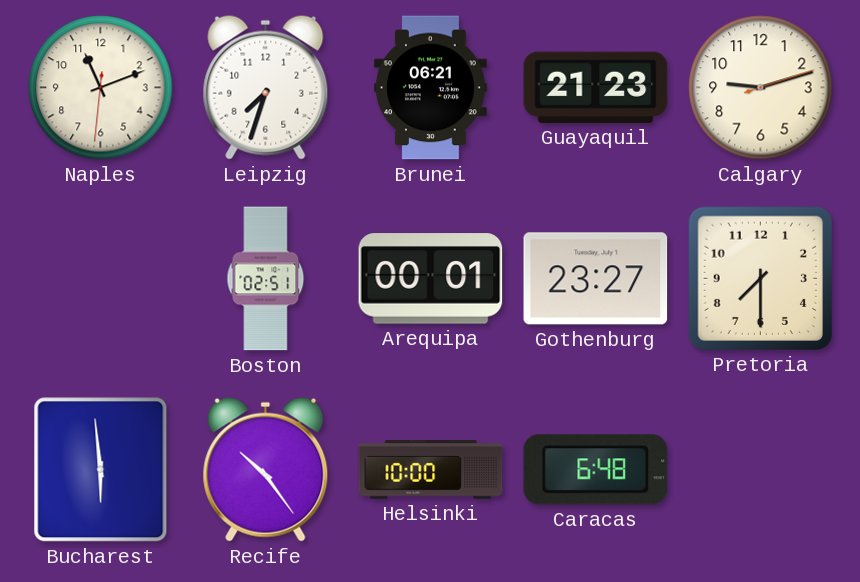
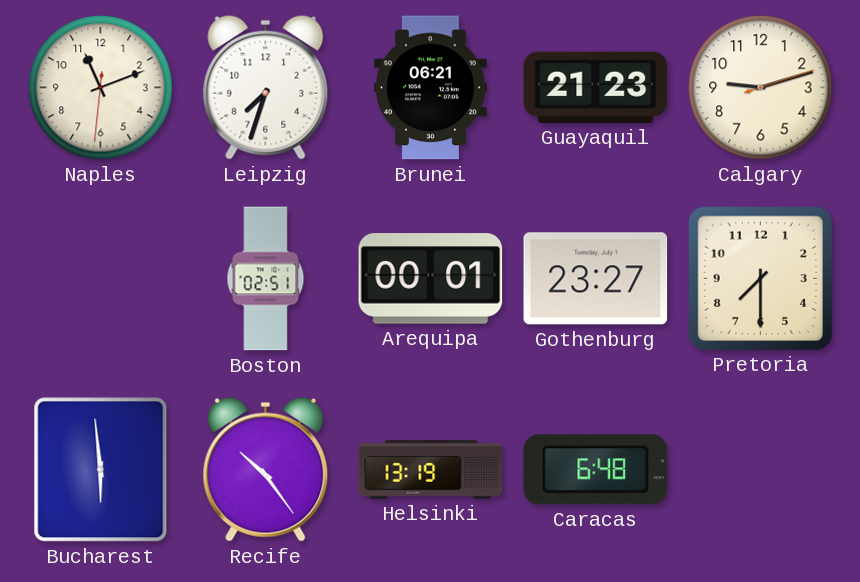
Helsinki: 10:00 -> 13:19 (431, 470)
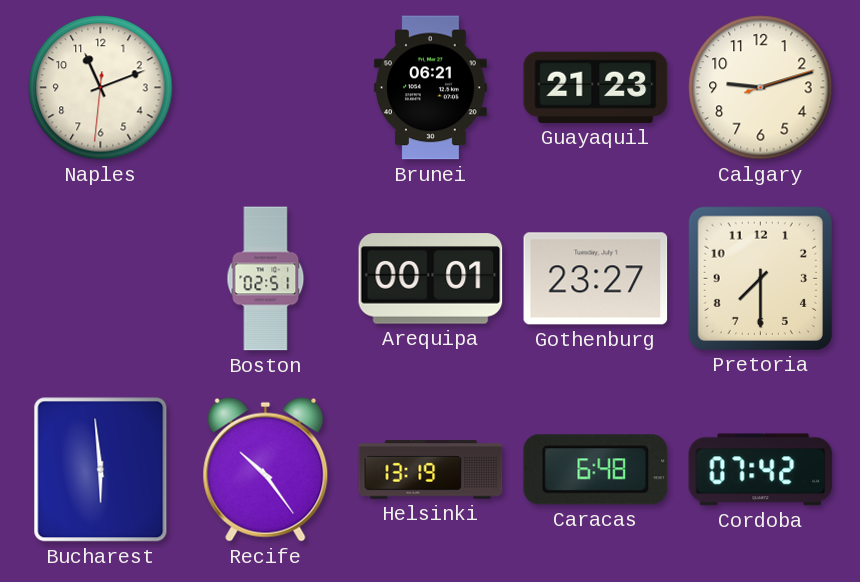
Leipzig: 7:33 -> none (266, 87)
Cordoba: none -> 07:42 (761, 470)
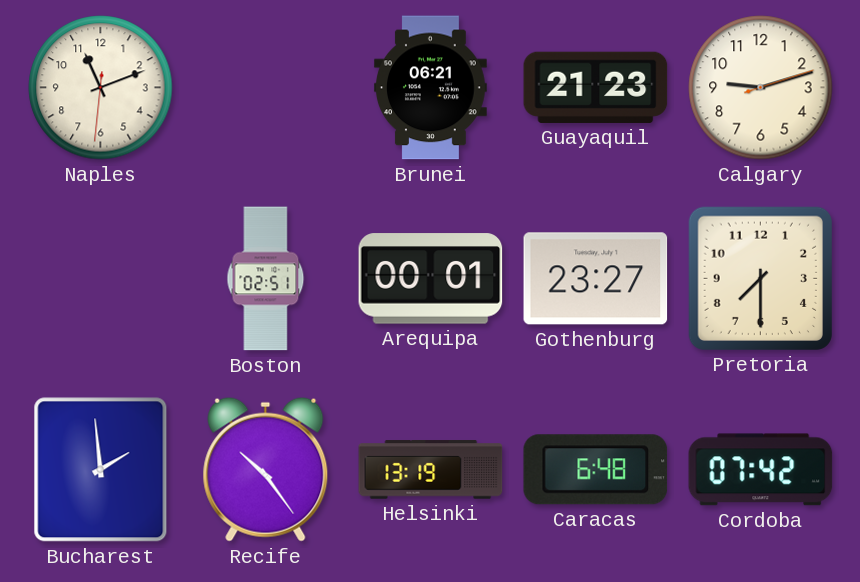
Bucharest: 5:59 -> 1:59 (101, 470)
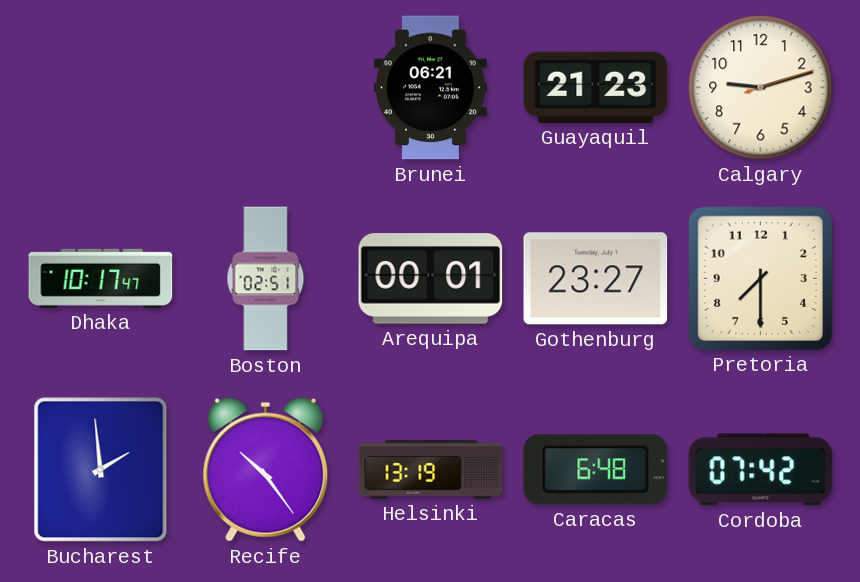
Naples: 11:11 -> none (101, 88)
Dhaka: none -> 10:17 (101, 278)
